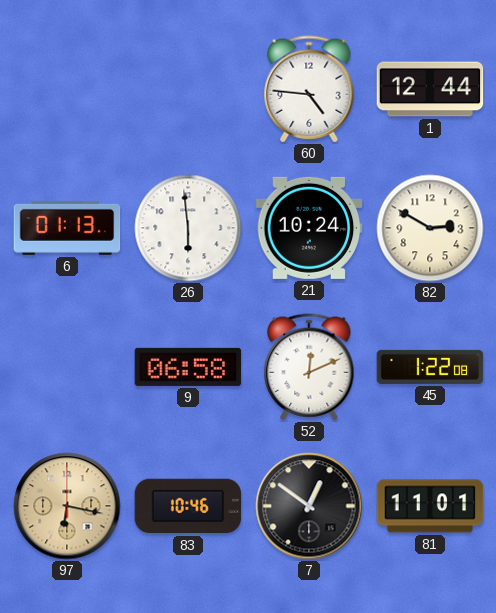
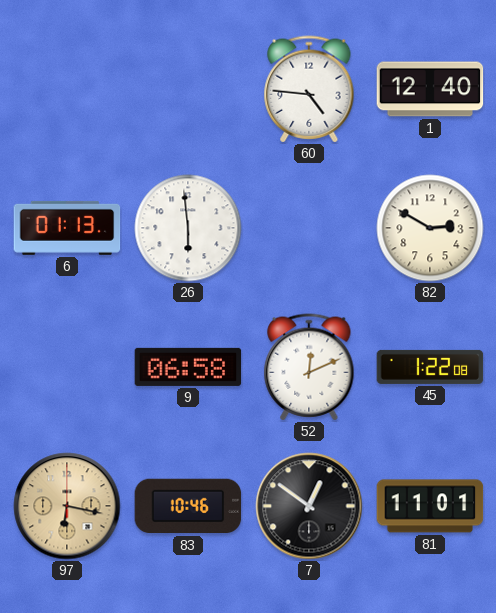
1: 12:44 -> 12:40 (430, 89)
21: 10:24 -> none (309, 228)
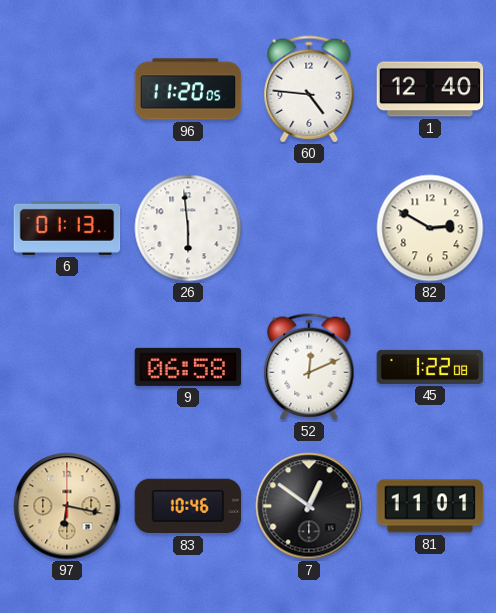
96: none -> 11:20 (188, 89)
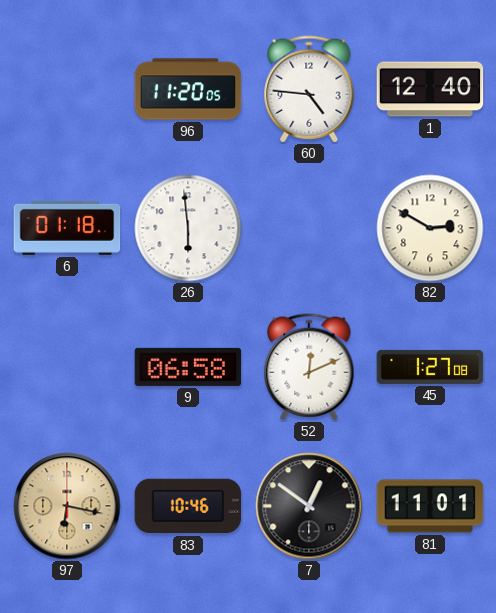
6: 01:13 -> 01:18 (67, 228)
45: 1:22 -> 1:27 (430, 367)
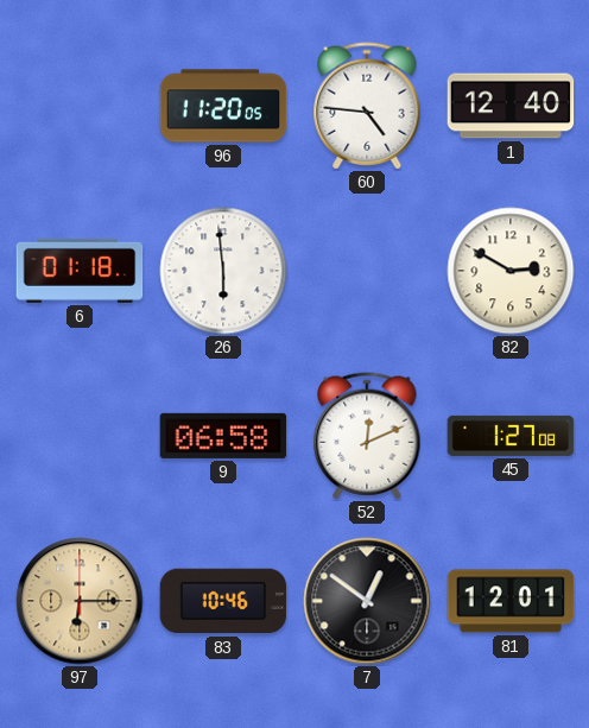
97: 6:17 -> 6:15 (80, 601)
81: 11:01 -> 12:01 (511, 601)
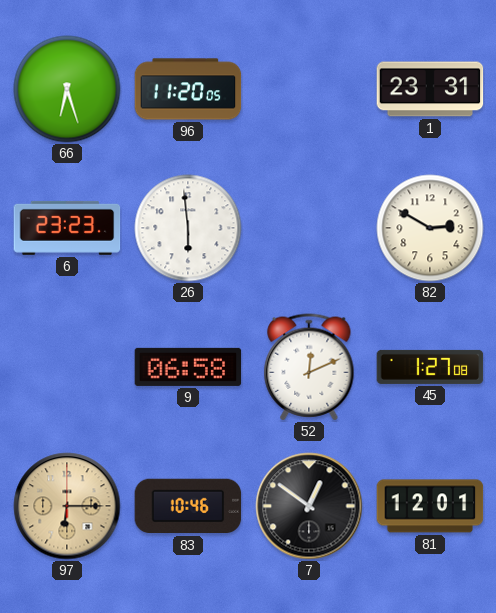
66: none -> 6:27 (67, 89)
60: 4:46 -> none (367, 106)
1: 12:40 -> 23:31 (430, 89)
6: 01:18 -> 23:23 (67, 228)
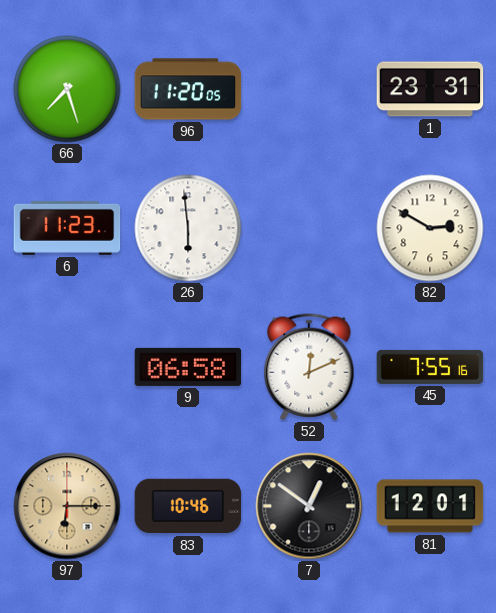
66: 6:27 -> 7:27 (67, 89)
6: 23:23 -> 11:23 (67, 228)
45: 1:27 -> 7:55 (430, 367)
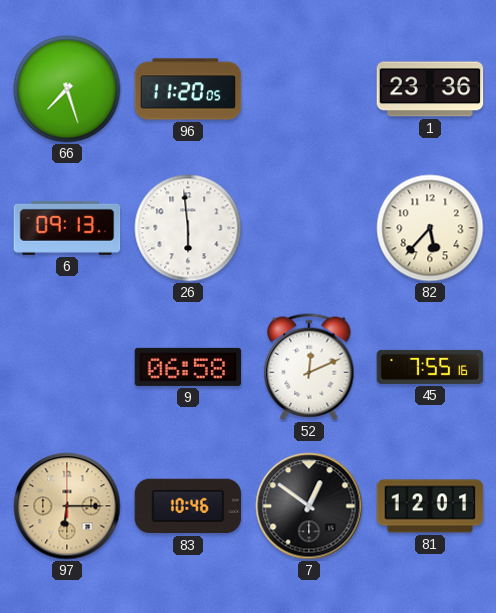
1: 23:31 -> 23:36 (430, 89)
6: 11:23 -> 09:13 (67, 228)
82: 2:50 -> 5:37 (430, 228)
